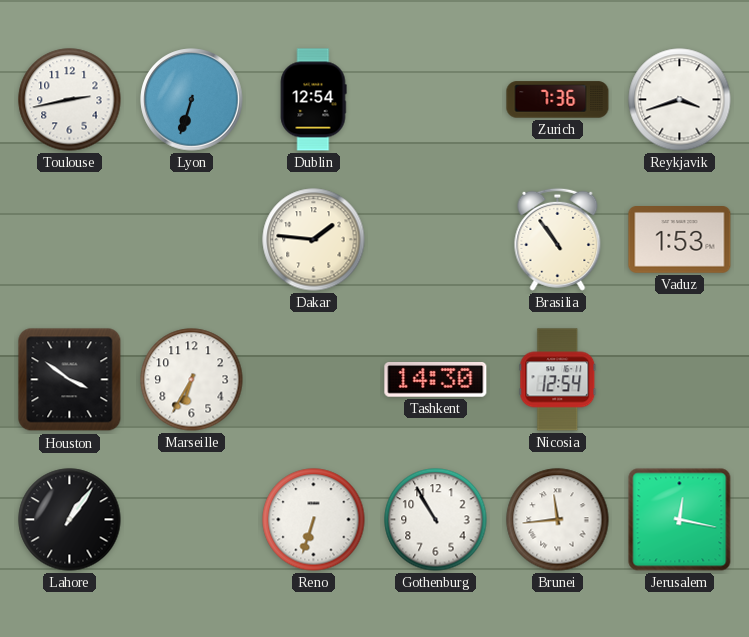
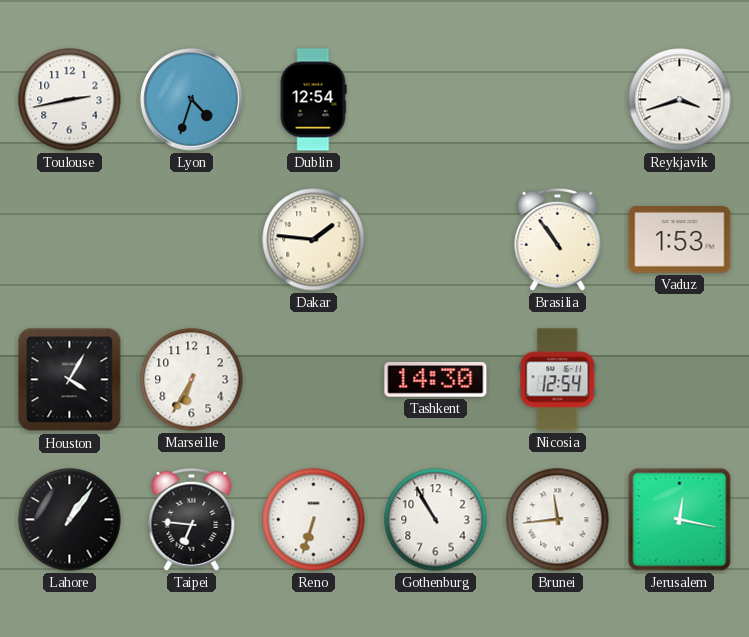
Lyon: 6:33 -> 4:33 (192, 100)
Zurich: 7:36 -> none (558, 100)
Houston: 3:51 -> 4:05 (70, 380)
Taipei: none -> 6:46 (192, 519)
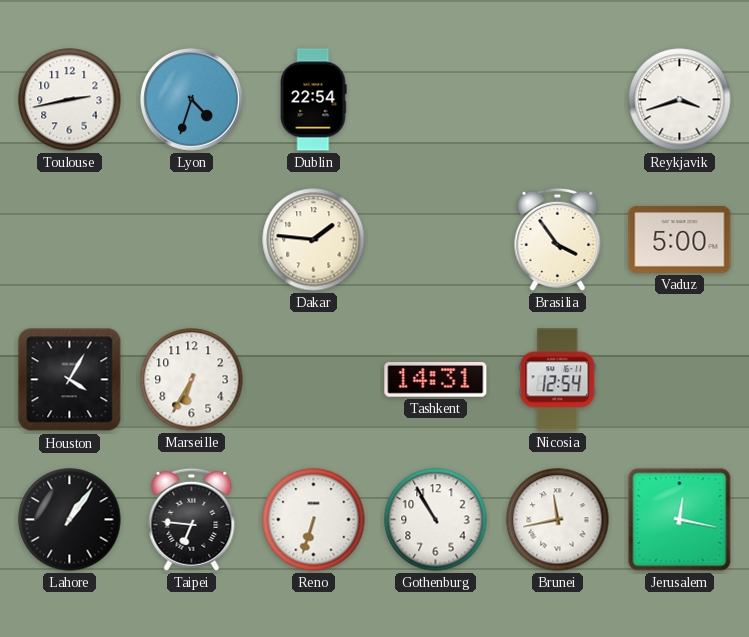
Dublin: 12:54 -> 22:54 (313, 100)
Brasilia: 10:54 -> 3:54 (558, 239)
Vaduz: 1:53 -> 5:00 (680, 240)
Tashkent: 14:30 -> 14:31 (436, 380)
Brunei: 11:44 -> 11:43 (558, 520)
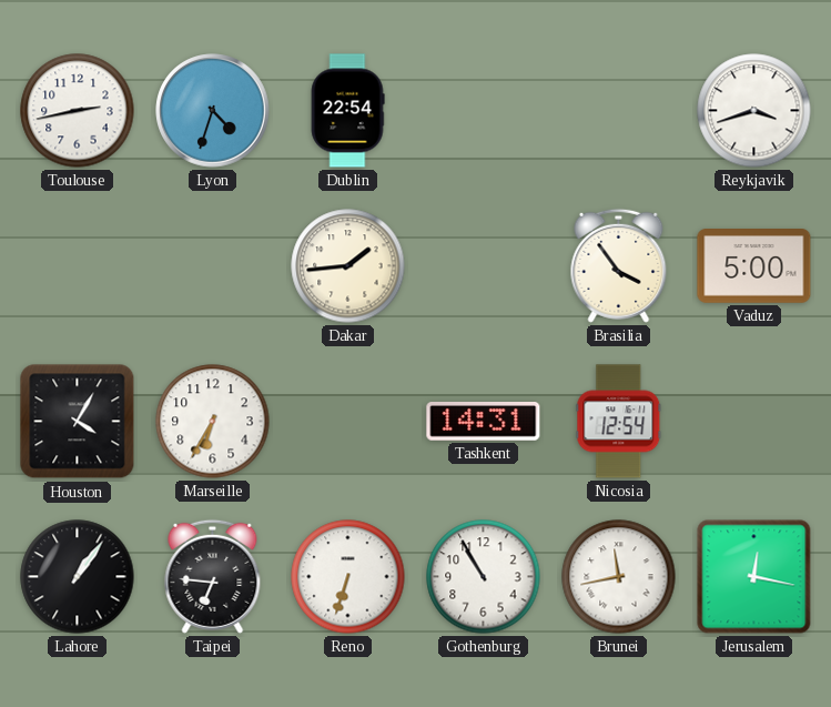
Dakar: 1:46 -> 1:44 (348, 266)
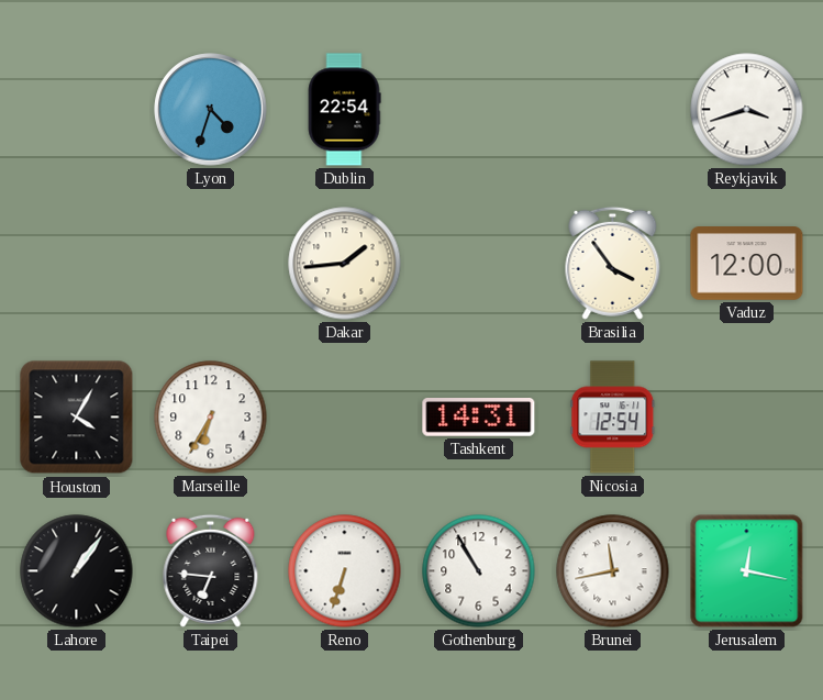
Toulouse: 2:43 -> none (78, 111)
Vaduz: 5:00 -> 12:00 (747, 264)
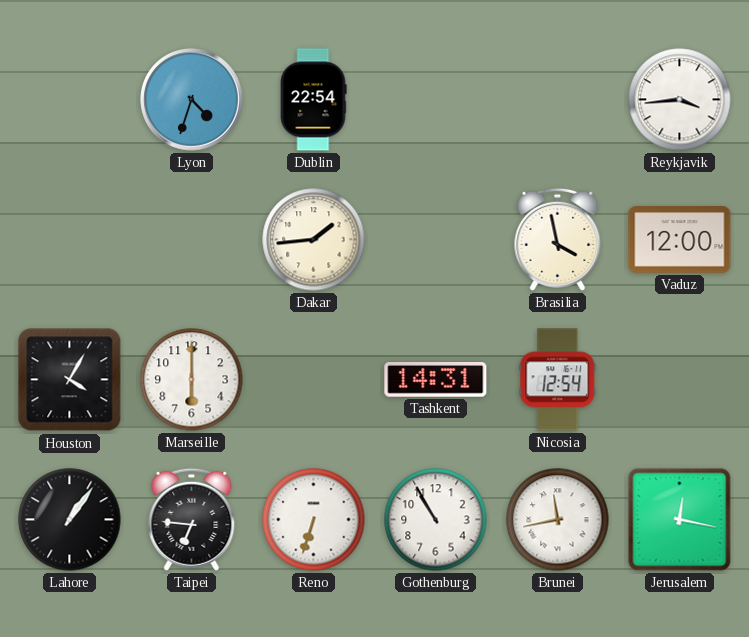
Reykjavik: 3:42 -> 3:44 (680, 100)
Brasilia: 3:54 -> 3:58 (558, 239)
Marseille: 6:35 -> 6:00 (192, 380)
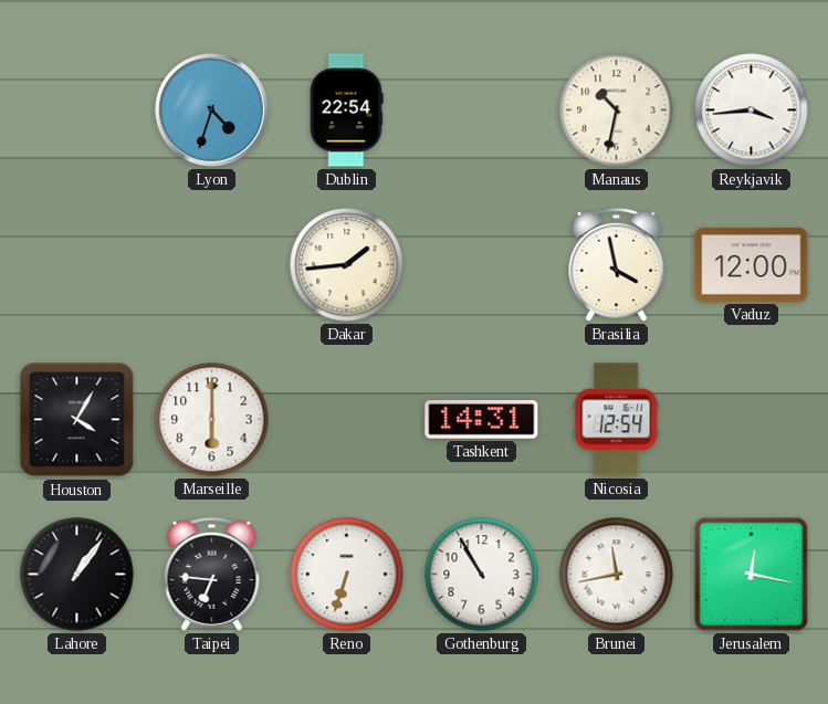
Manaus: none -> 10:32 (617, 111)
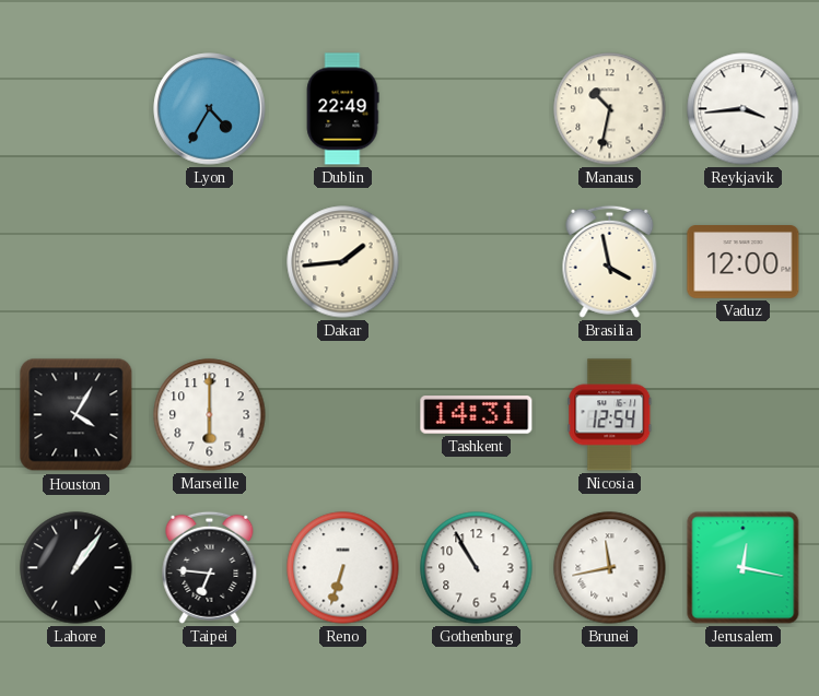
Lyon: 4:33 -> 4:35 (210, 109)
Dublin: 22:54 -> 22:49 (342, 109)
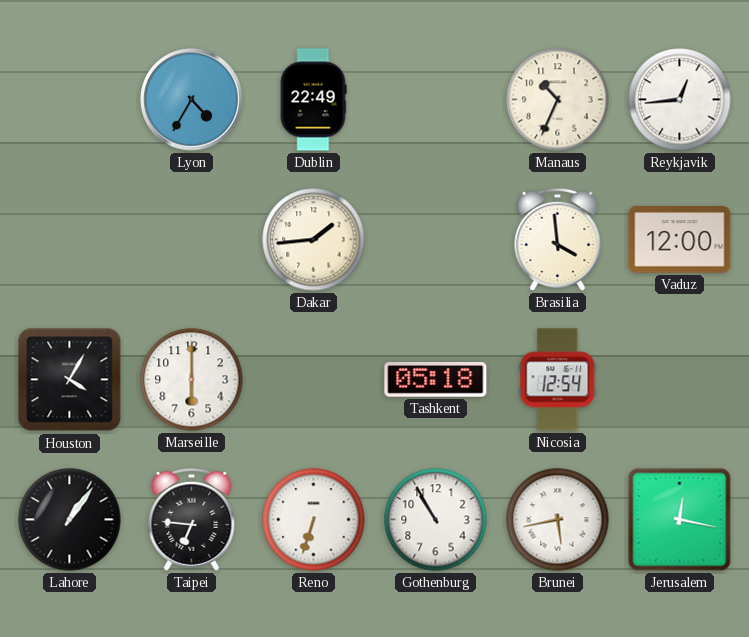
Manaus: 10:32 -> 10:34 (558, 100)
Reykjavik: 3:44 -> 12:44 (680, 100)
Brasilia: 3:58 -> 3:59 (558, 239)
Tashkent: 14:31 -> 05:18 (436, 380)
Brunei: 11:43 -> 5:43 (558, 520)
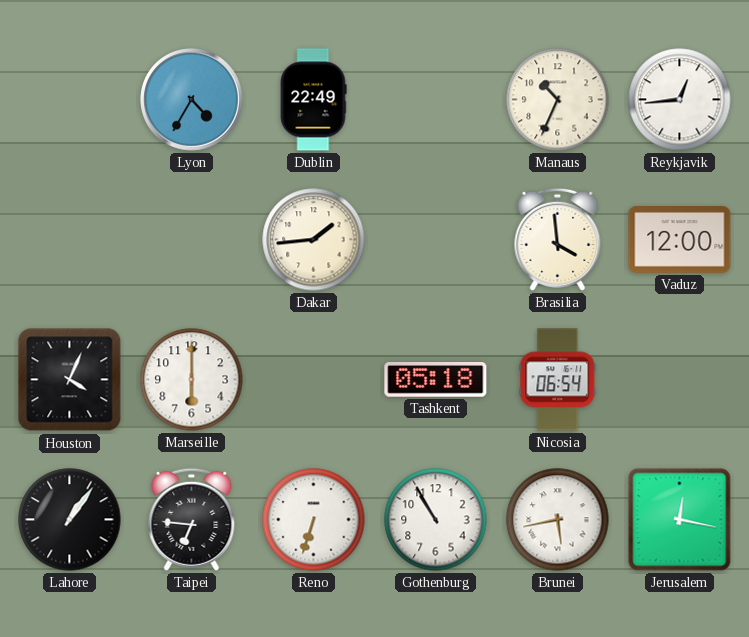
Houston: 4:05 -> 4:04 (70, 380)
Nicosia: 12:54 -> 06:54 (558, 380)
